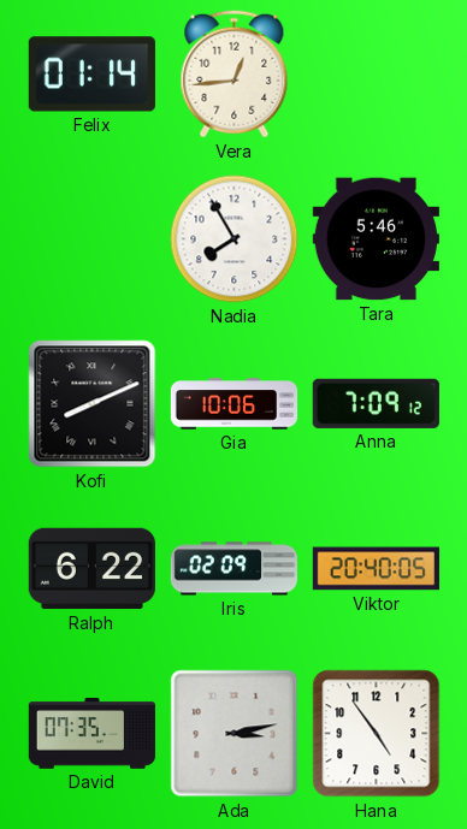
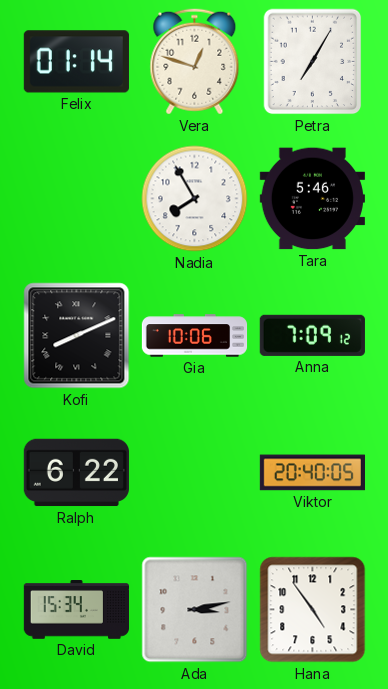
Vera: 12:44 -> 12:48 (195, 62)
Petra: none -> 7:05 (313, 62)
Iris: 02:09 -> none (233, 569)
David: 07:35 -> 15:34 (76, 610)
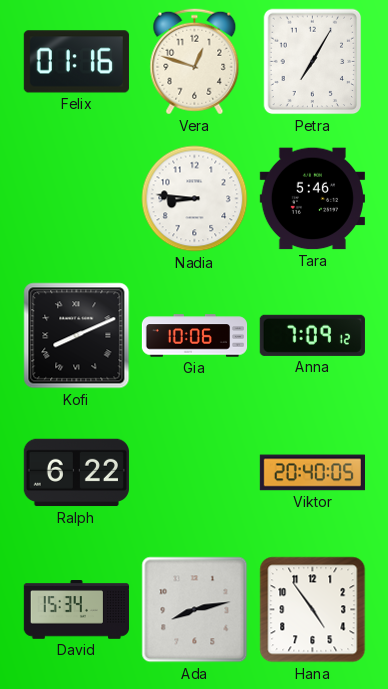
Felix: 01:14 -> 01:16 (76, 62)
Nadia: 7:55 -> 8:46 (195, 199)
Ada: 3:13 -> 8:13 (195, 610)
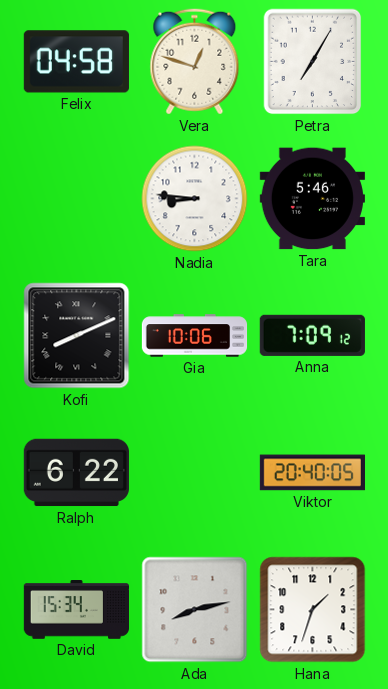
Felix: 01:16 -> 04:58 (76, 62)
Hana: 4:54 -> 1:33 (313, 610)
